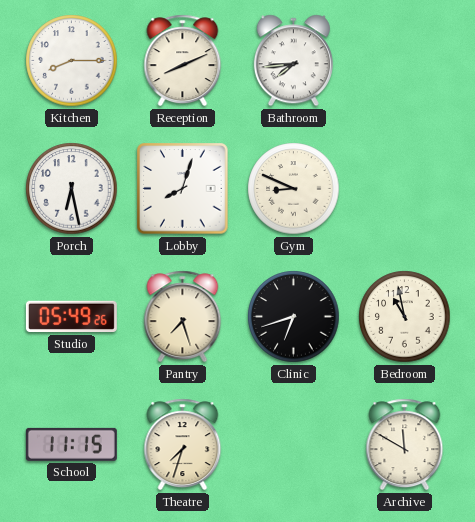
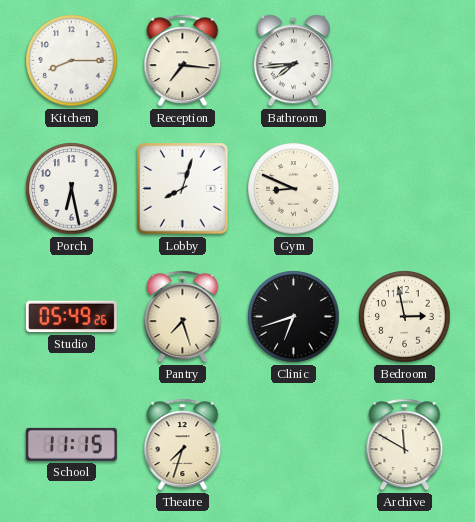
Reception: 8:11 -> 7:16 (183, 61)
Bedroom: 10:58 -> 2:58 (405, 317)
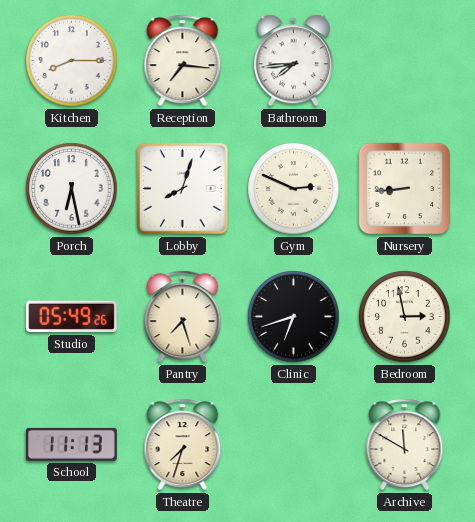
Gym: 8:49 -> 2:49 (294, 189)
Nursery: none -> 8:44 (405, 189)
School: 11:15 -> 11:13 (71, 444)
